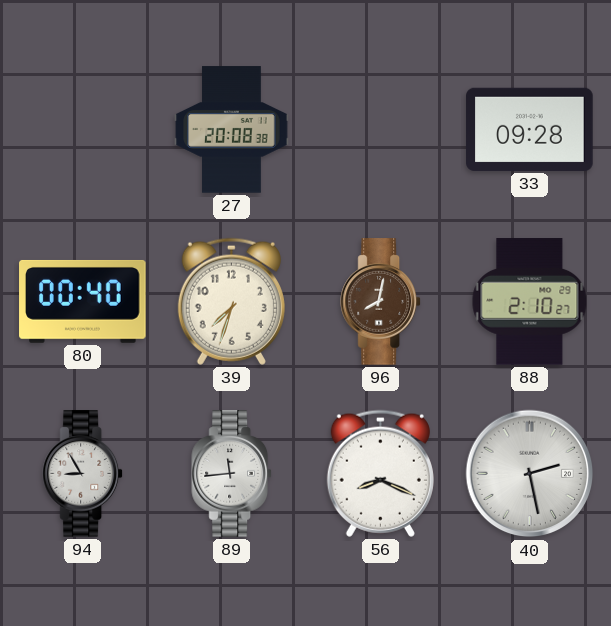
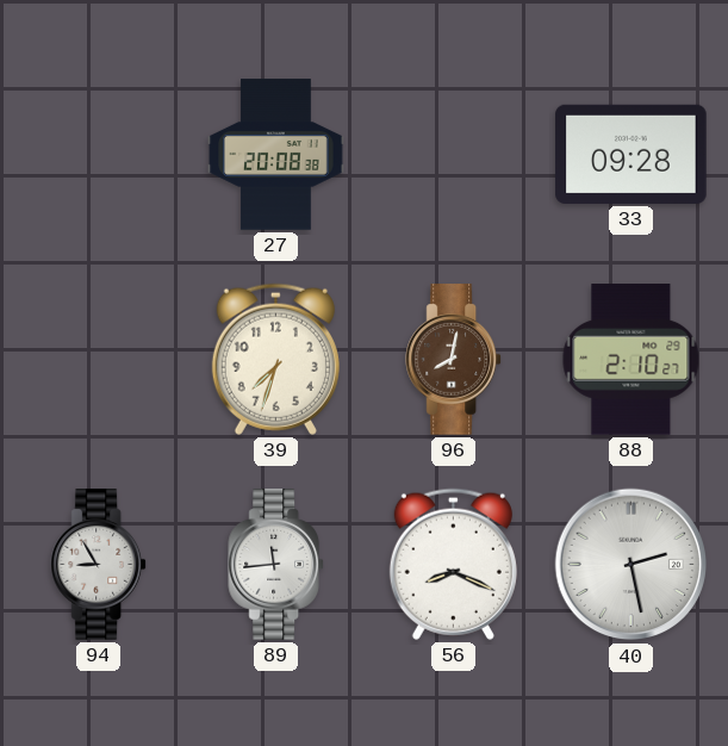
80: 00:40 -> none (83, 301)
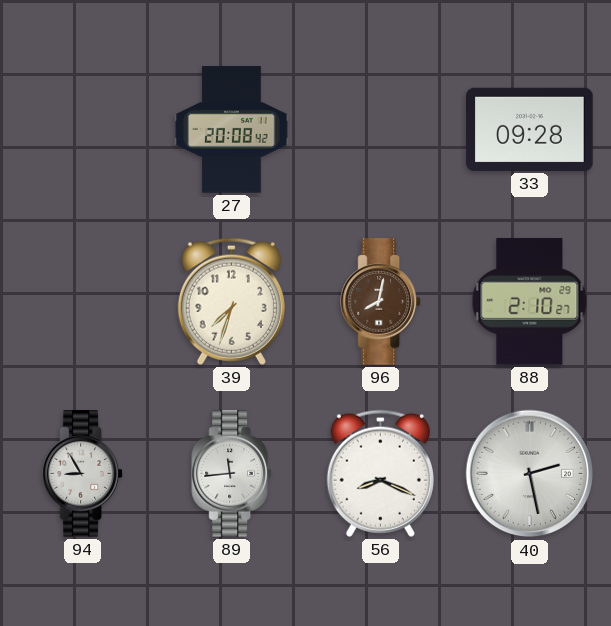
27: 20:08:38 -> 20:08:42 (232, 130)
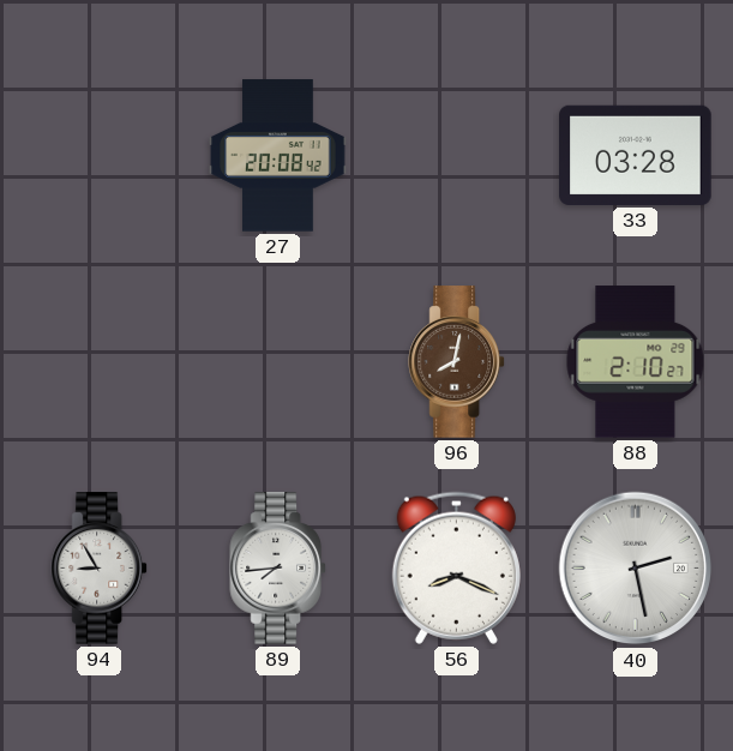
33: 09:28 -> 03:28 (636, 155)
39: 7:33 -> none (231, 301)
89: 11:44 -> 7:44 (278, 569)
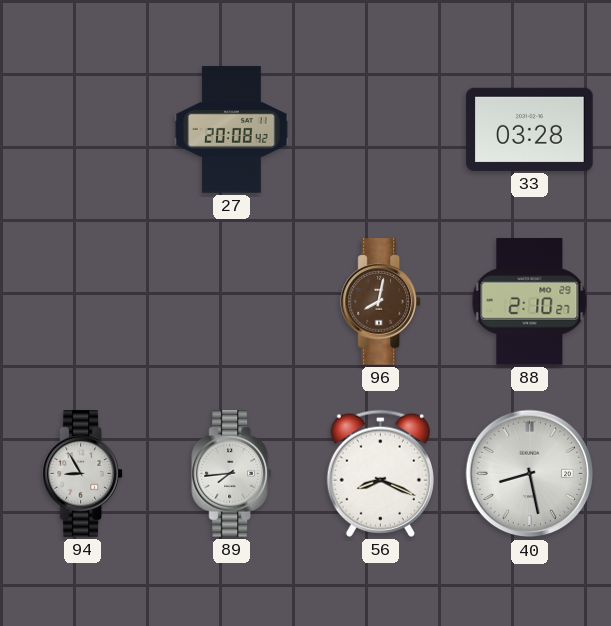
40: 2:28 -> 8:28 (530, 474)
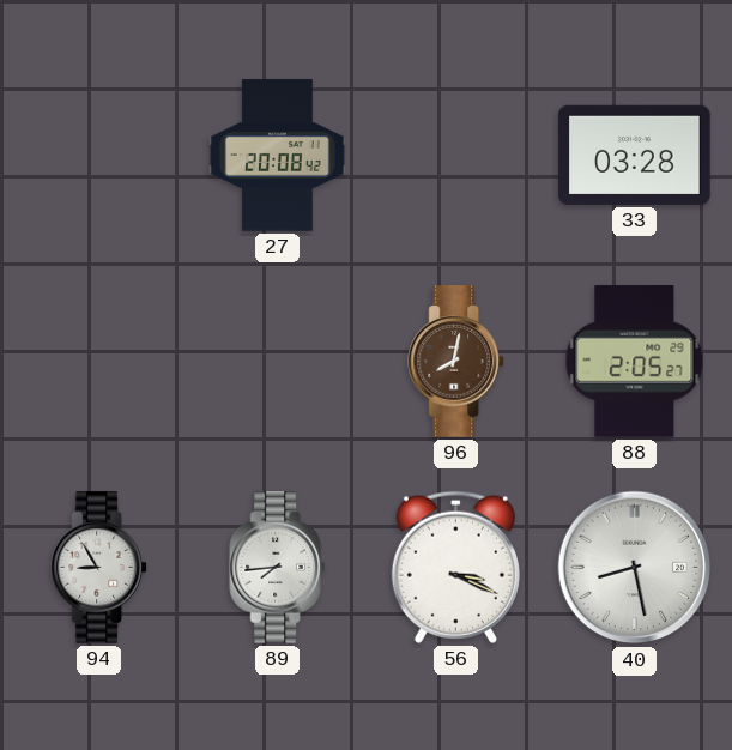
88: 2:10 -> 2:05 (635, 362)
56: 8:19 -> 3:19 (455, 567)
